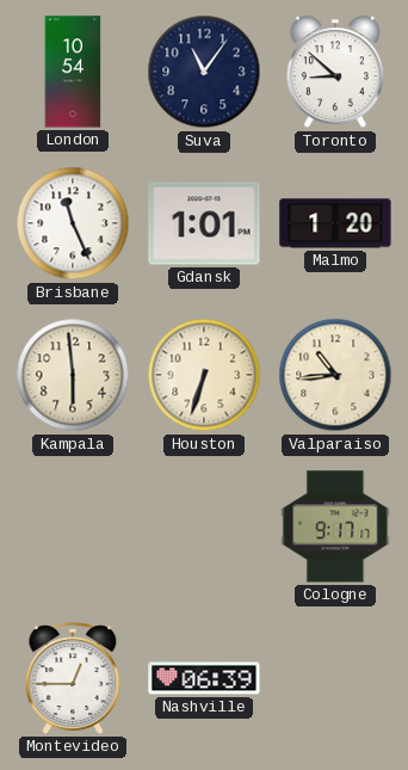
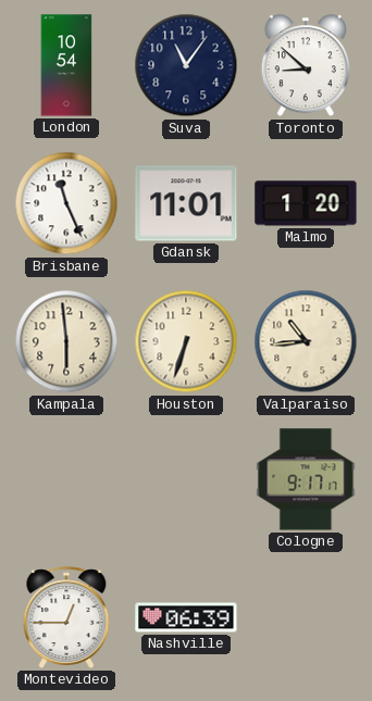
Gdansk: 1:01 -> 11:01 (186, 203)
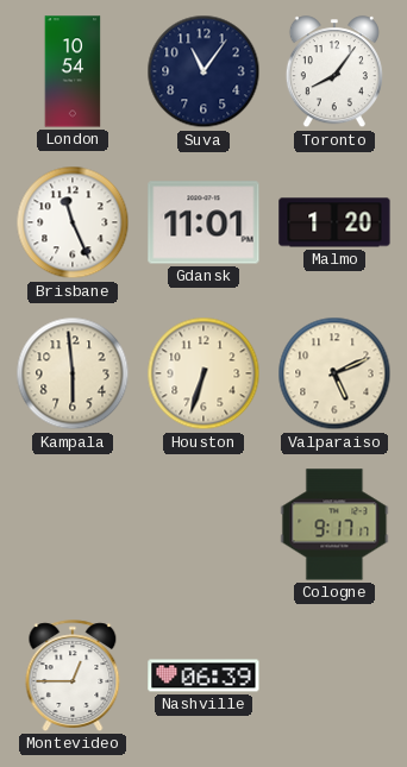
Toronto: 8:52 -> 8:06 (334, 73)
Valparaiso: 10:44 -> 5:11 (334, 373)
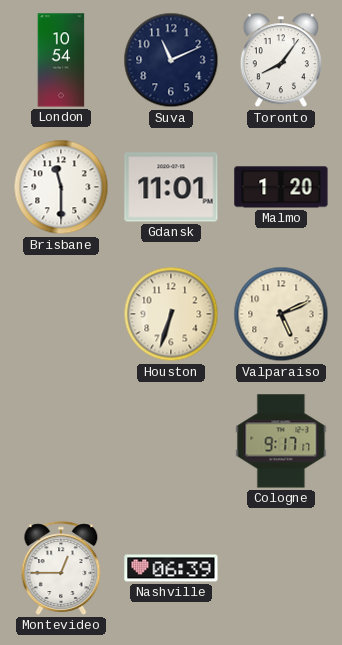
Suva: 11:06 -> 11:11 (171, 60)
Brisbane: 11:26 -> 11:30 (61, 187)
Kampala: 5:59 -> none (73, 373)
